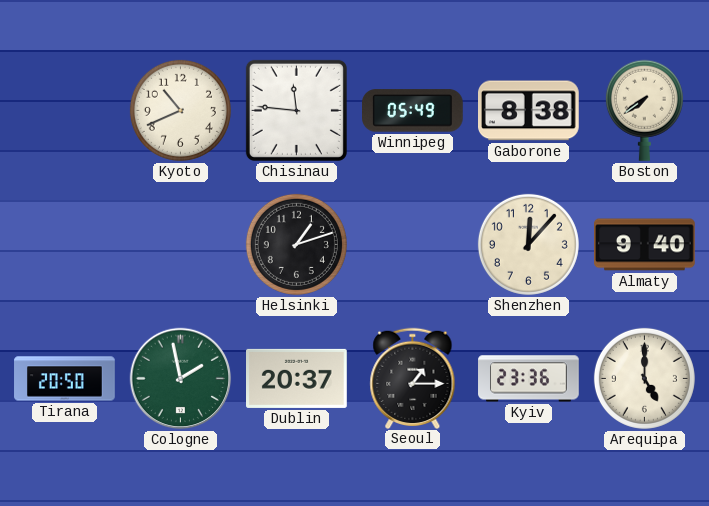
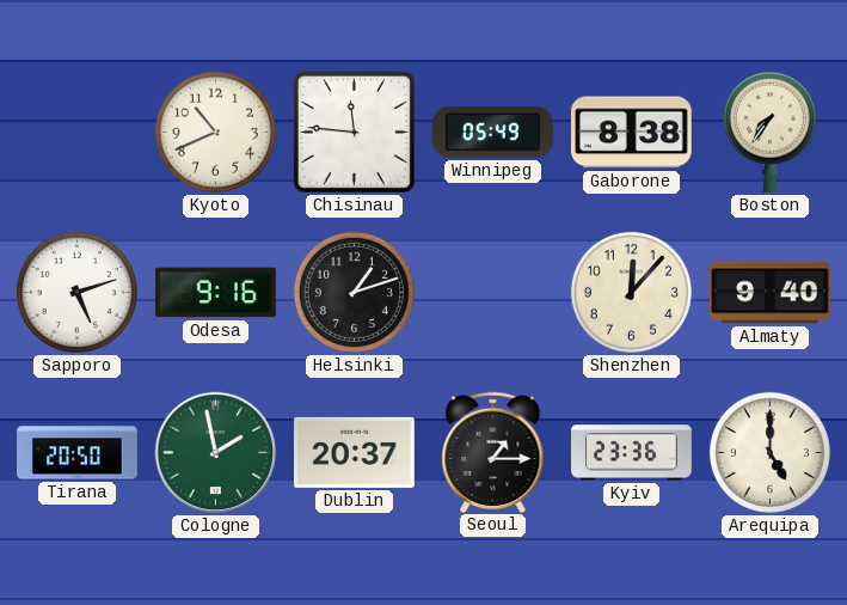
Boston: 7:39 -> 7:36 (769, 132)
Sapporo: none -> 5:12 (76, 292)
Odesa: none -> 9:16 (216, 293)
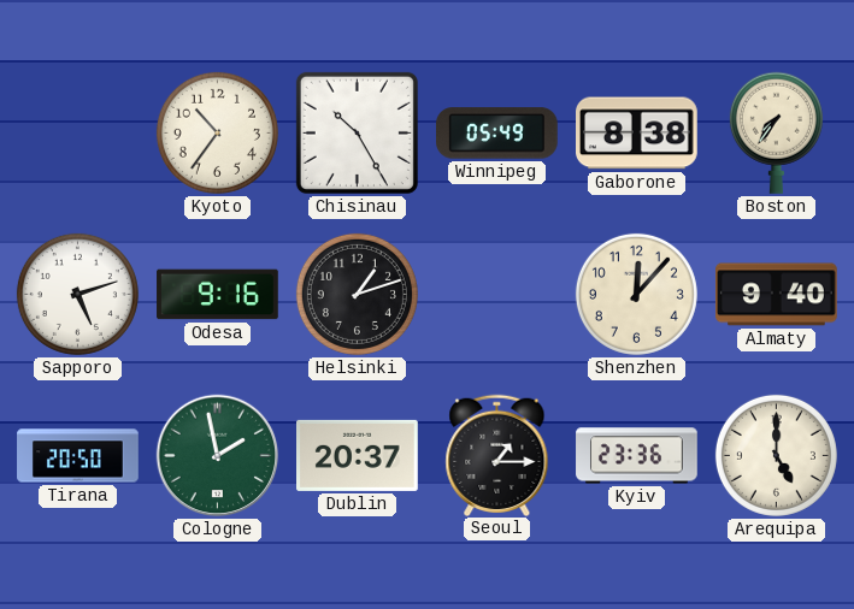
Kyoto: 10:41 -> 10:36 (217, 132)
Chisinau: 11:46 -> 10:25 (357, 132)
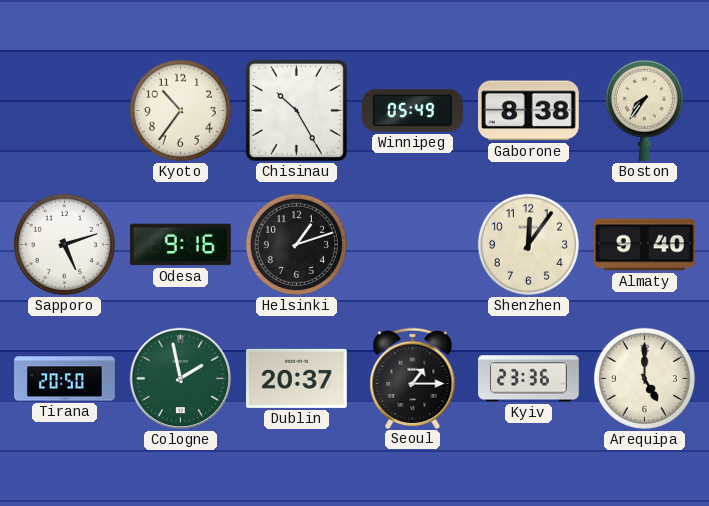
Shenzhen: 12:07 -> 12:06 (528, 244)
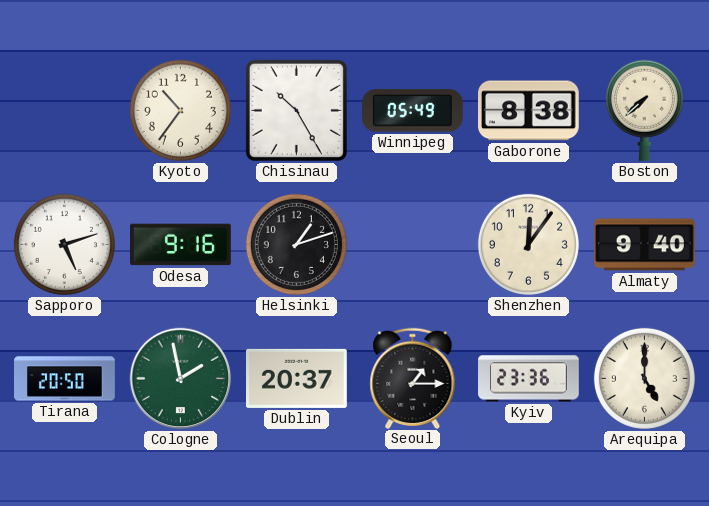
Boston: 7:36 -> 7:38 (644, 110)
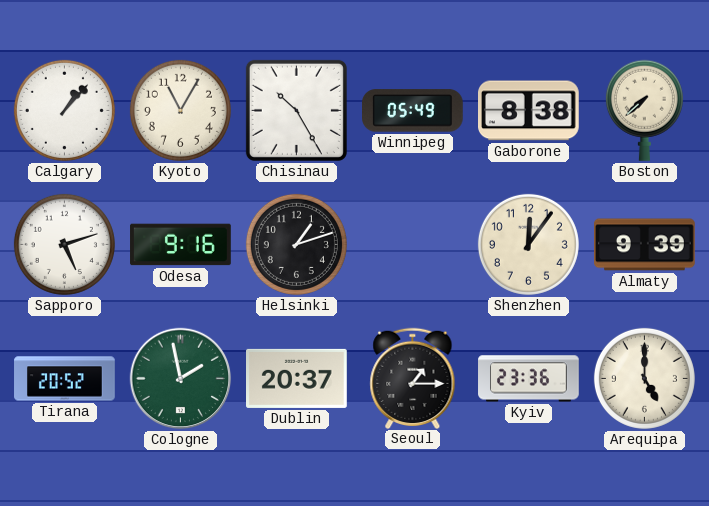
Calgary: none -> 1:07 (64, 110)
Kyoto: 10:36 -> 11:05 (180, 110)
Almaty: 9:40 -> 9:39 (645, 245)
Tirana: 20:50 -> 20:52 (65, 379)
